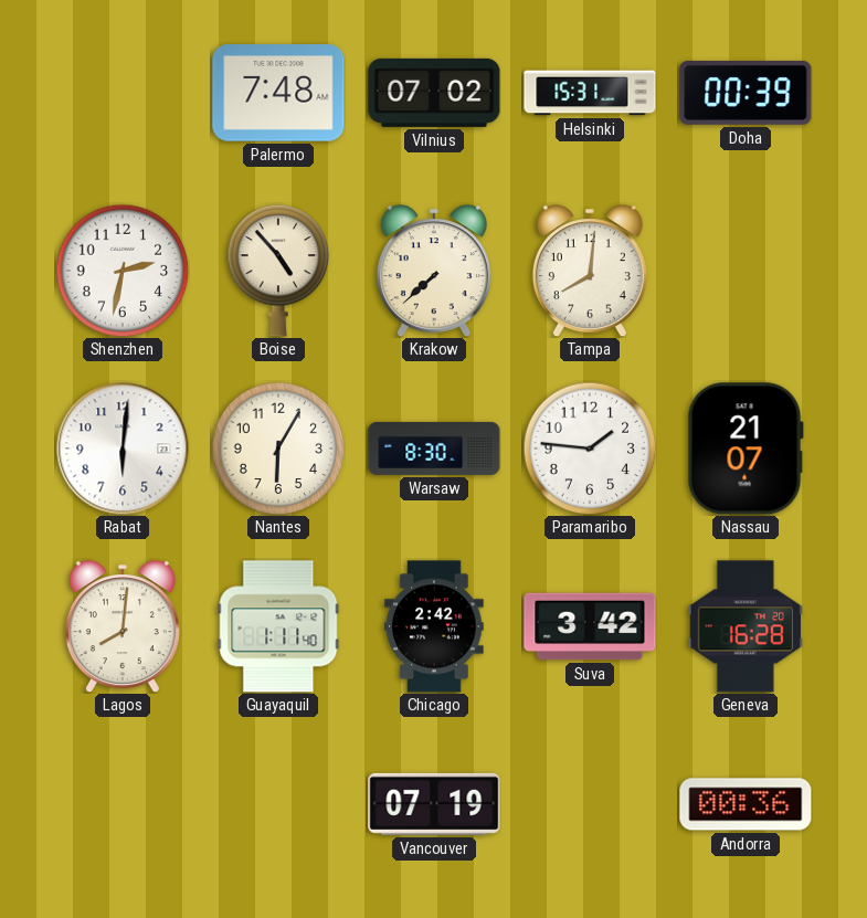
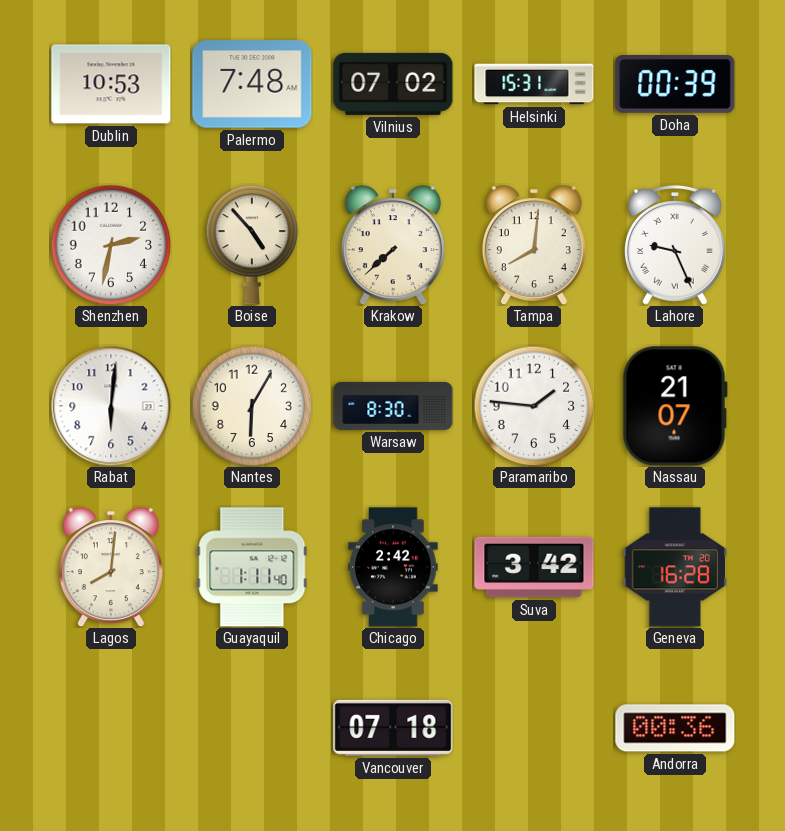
Dublin: none -> 10:53 (111, 84)
Lahore: none -> 9:26 (675, 245)
Vancouver: 07:19 -> 07:18 (393, 728)
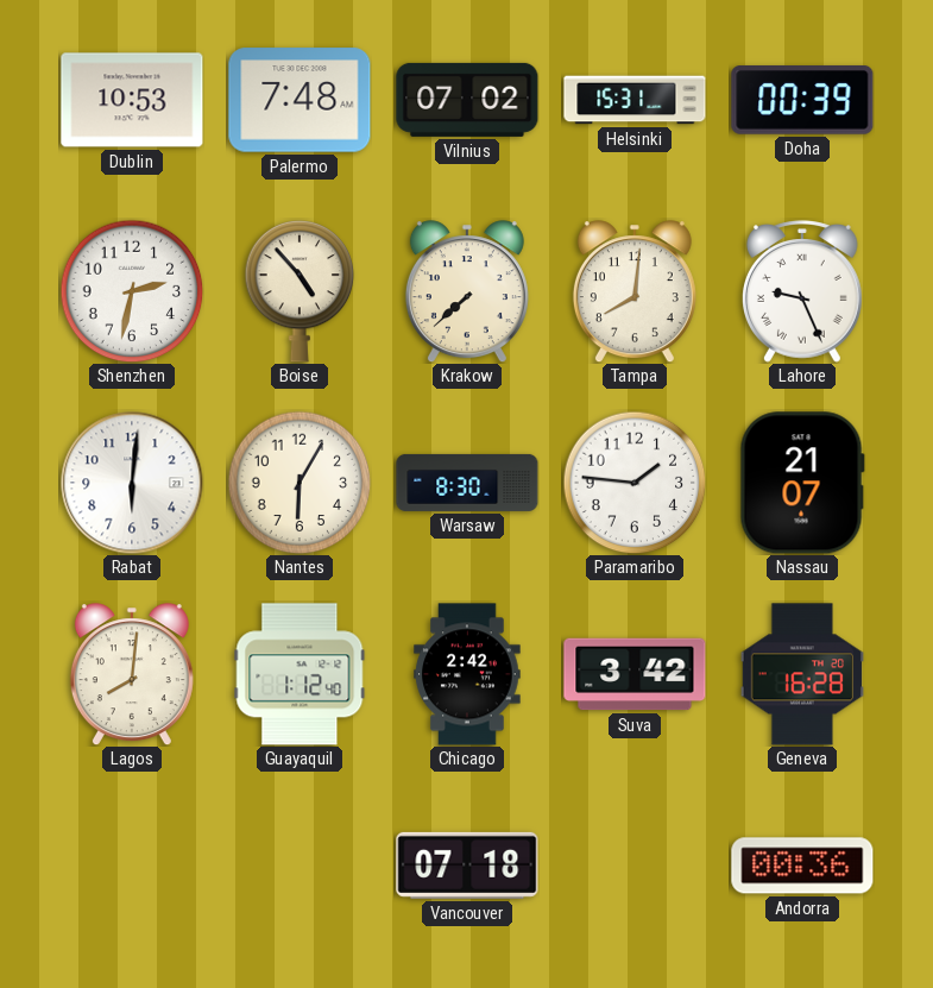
Guayaquil: 1:11 -> 1:12 (300, 674)
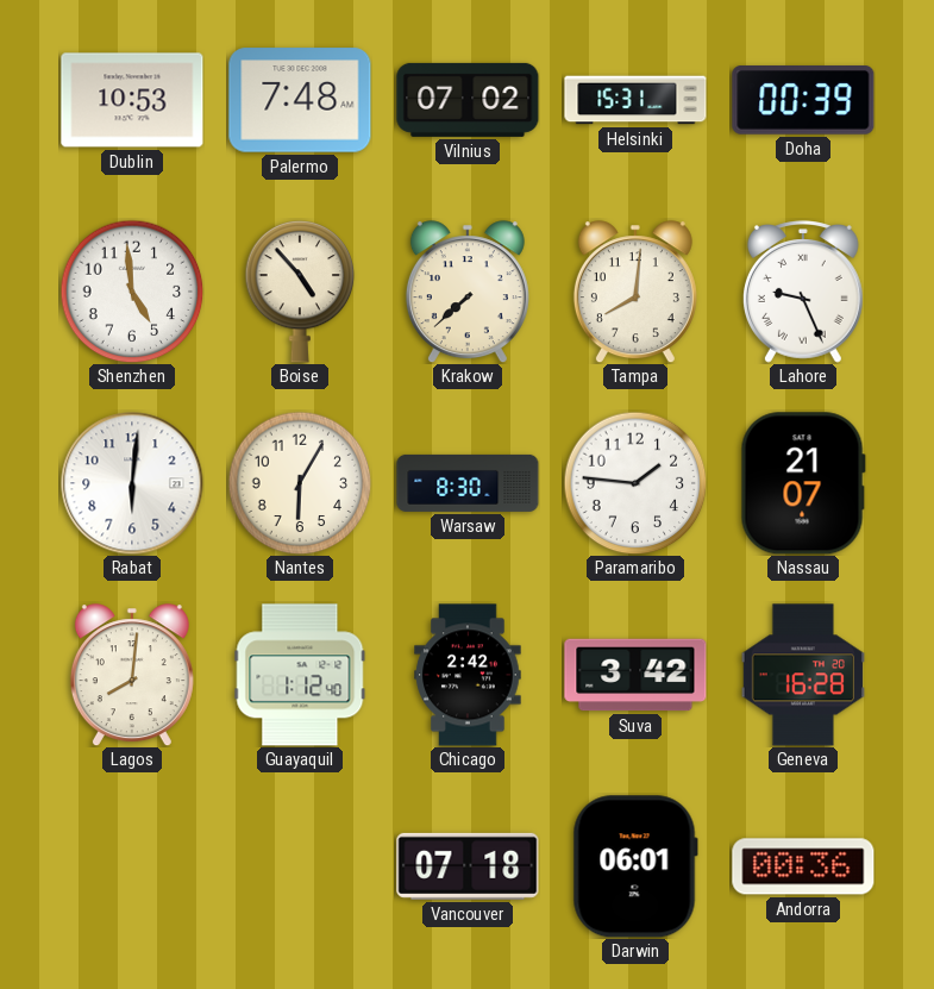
Shenzhen: 2:32 -> 4:59 (132, 292)
Darwin: none -> 06:01 (635, 866)
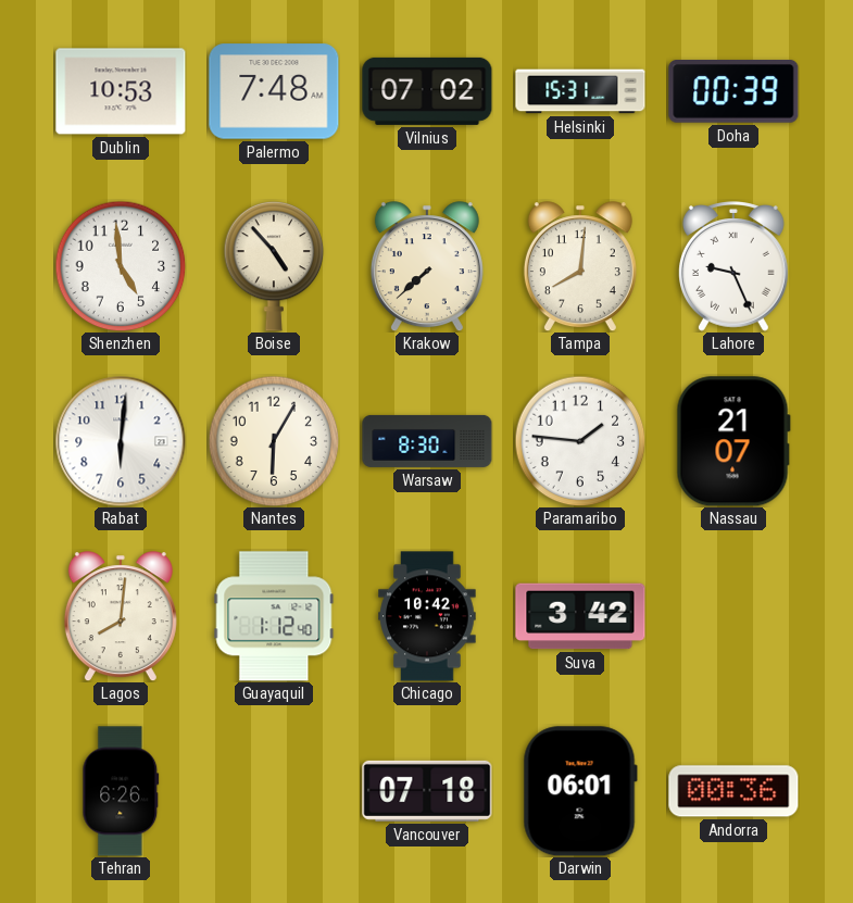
Chicago: 2:42 -> 10:42 (427, 616)
Geneva: 16:28 -> none (803, 675)
Tehran: none -> 6:26 (121, 791)
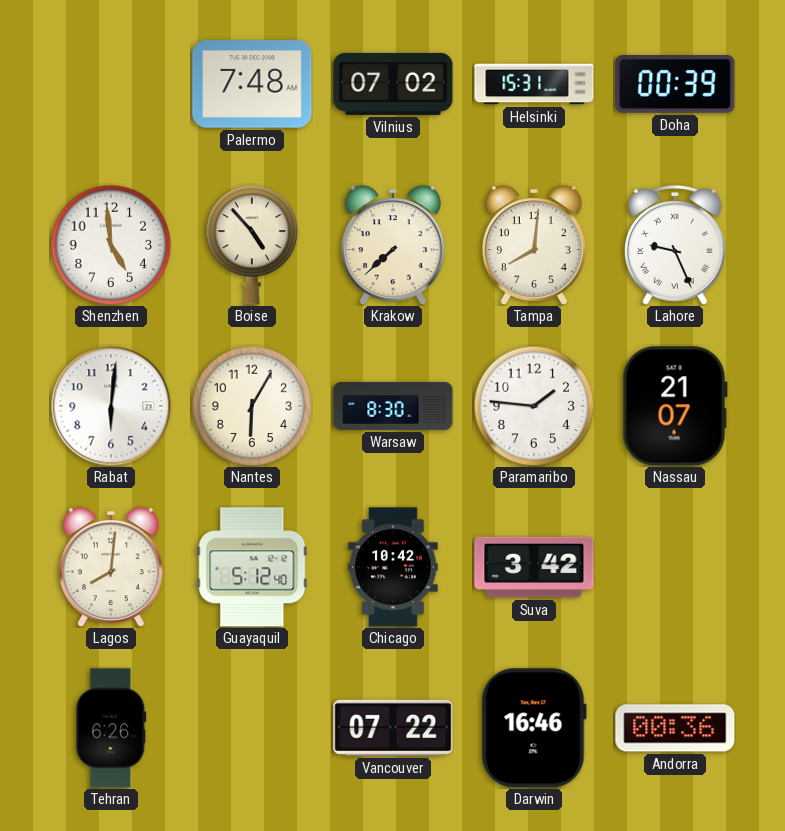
Dublin: 10:53 -> none (121, 91)
Guayaquil: 1:12 -> 5:12 (252, 567)
Vancouver: 07:18 -> 07:22 (393, 728)
Darwin: 06:01 -> 16:46 (534, 728)
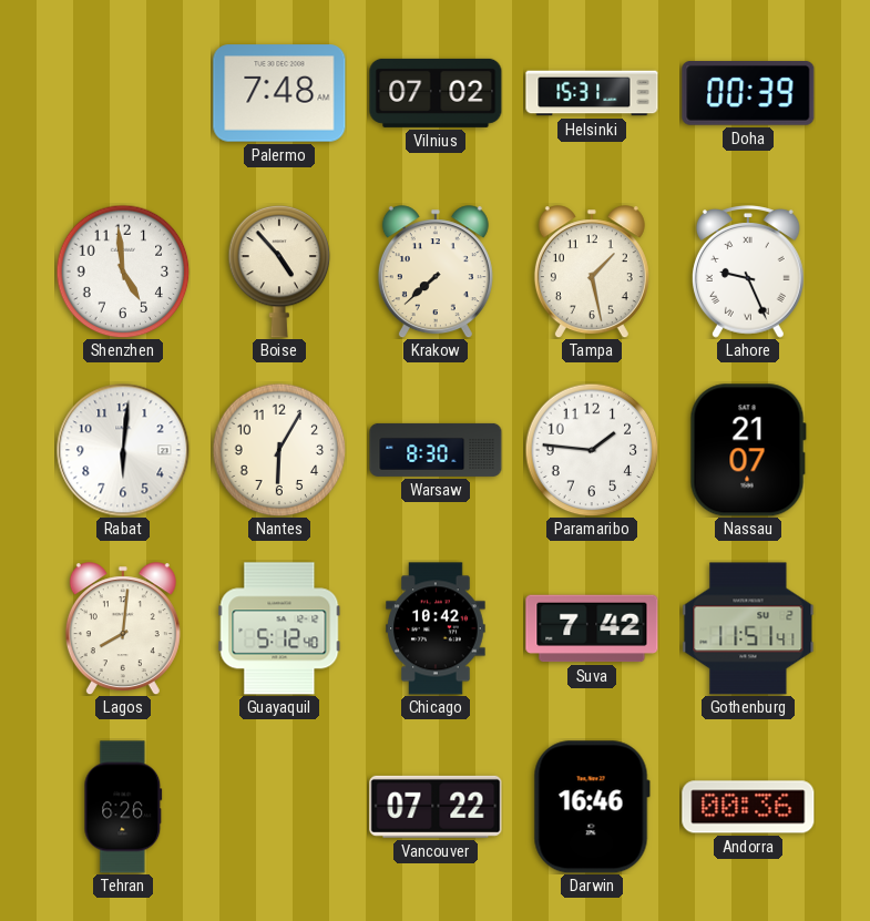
Tampa: 8:01 -> 1:28 (592, 272)
Suva: 3:42 -> 7:42 (592, 628)
Gothenburg: none -> 11:51 (748, 628)
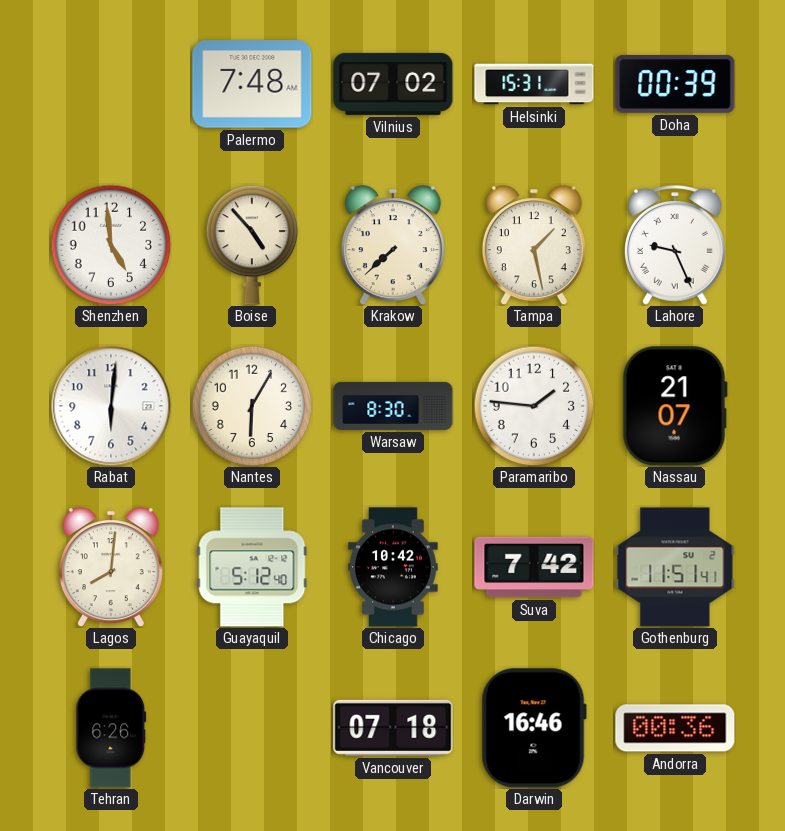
Vancouver: 07:22 -> 07:18 (393, 728)
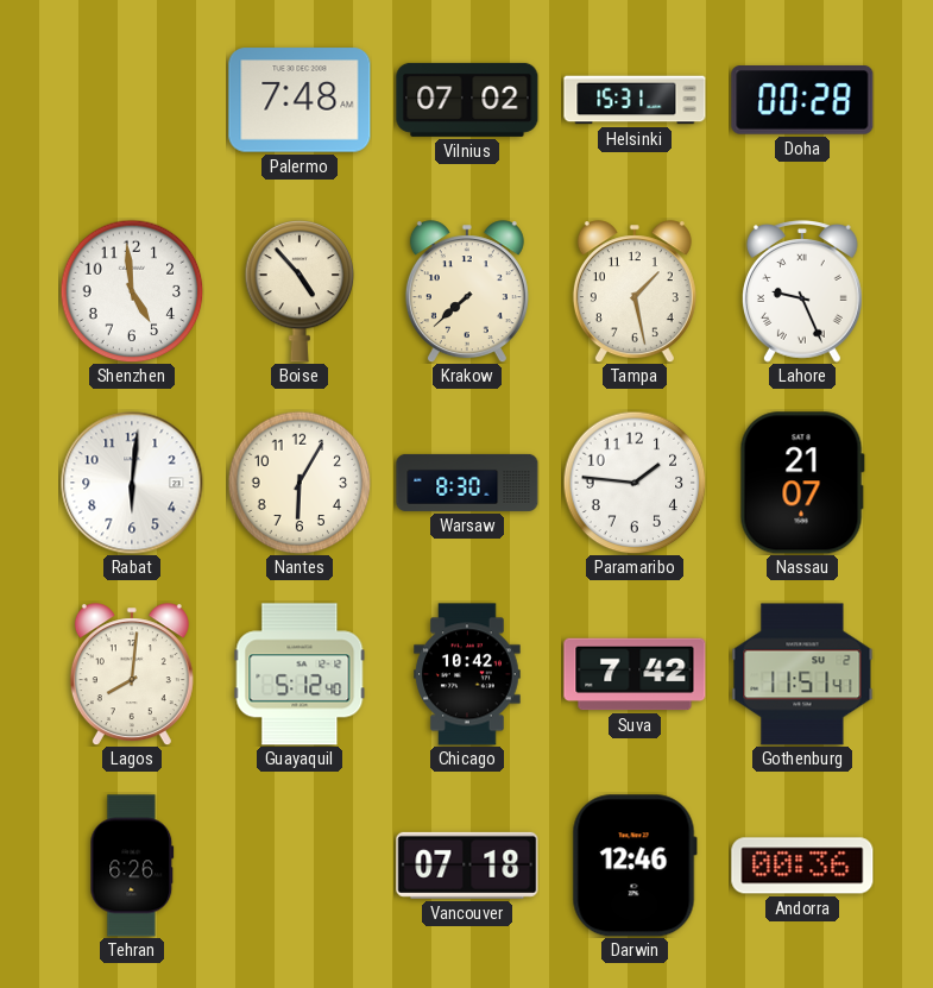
Doha: 00:39 -> 00:28 (802, 101)
Darwin: 16:46 -> 12:46 (635, 866)
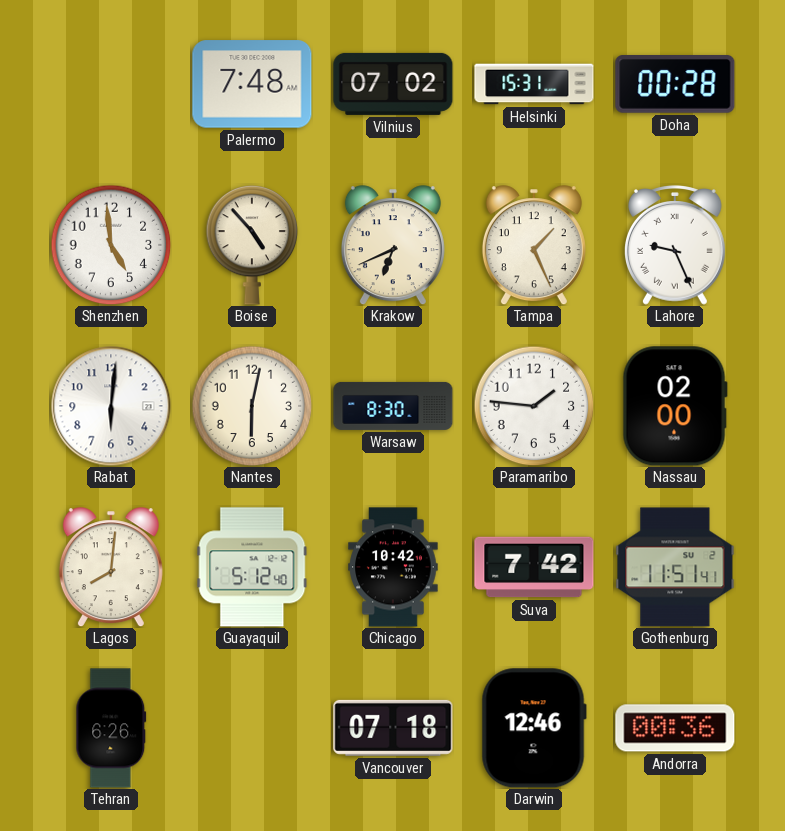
Krakow: 7:38 -> 6:41 (393, 245)
Tampa: 1:28 -> 1:26 (534, 245)
Nantes: 6:05 -> 6:02 (252, 406)
Nassau: 21:07 -> 02:00 (675, 406)
